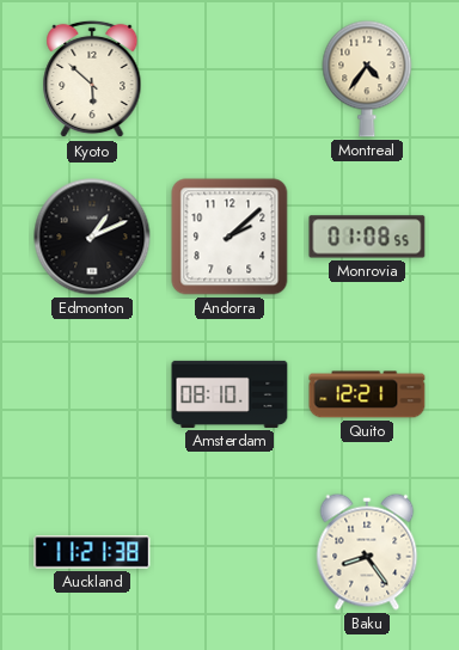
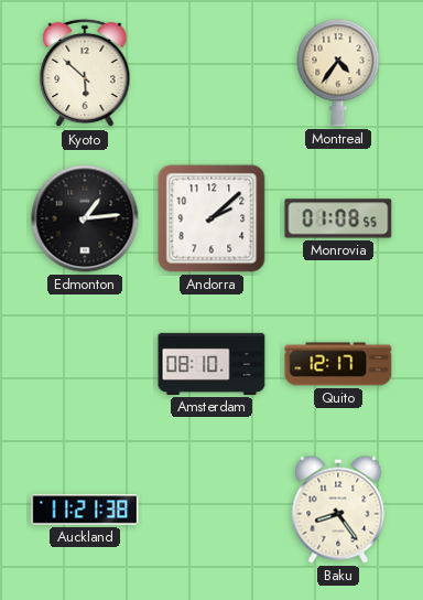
Edmonton: 1:11 -> 1:14 (85, 218)
Quito: 12:21 -> 12:17 (338, 364)
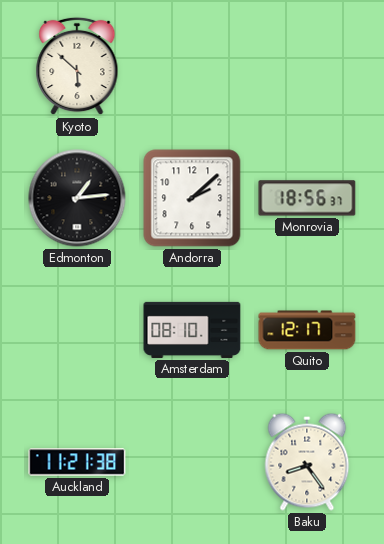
Montreal: 4:36 -> none (338, 73)
Monrovia: 01:08 -> 18:56 (307, 198)
